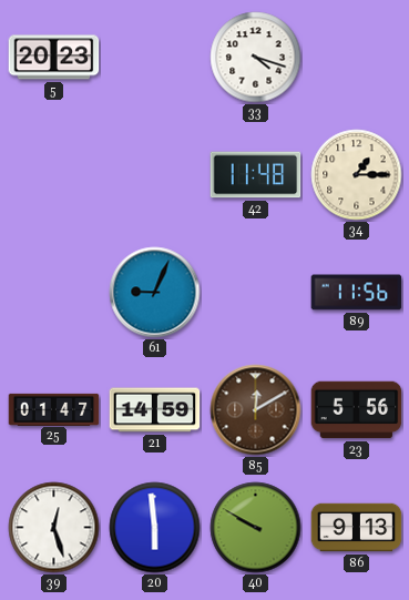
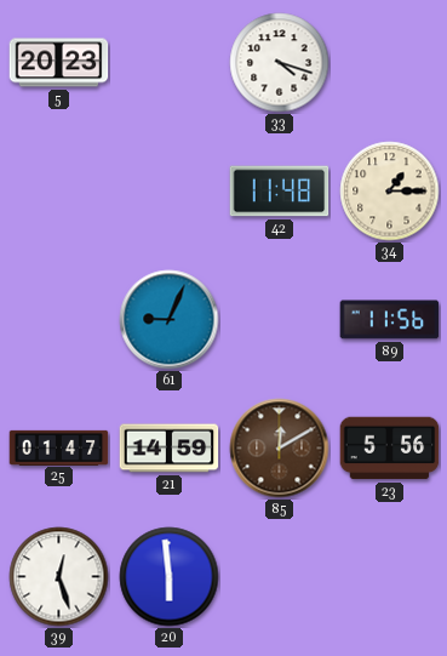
40: 9:50 -> none (256, 528)
86: 9:13 -> none (357, 528)
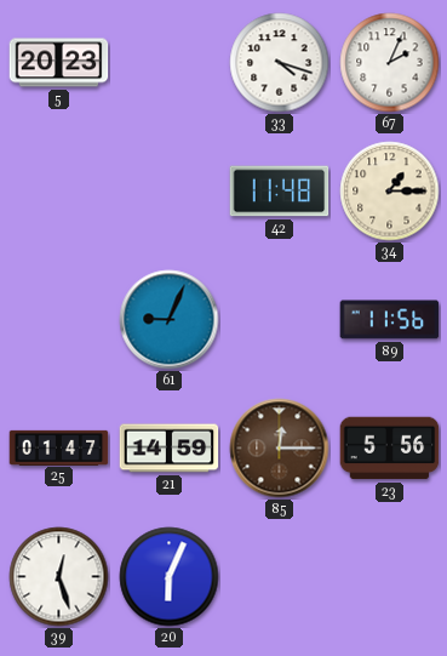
67: none -> 2:04 (390, 63)
85: 12:10 -> 12:15 (280, 449)
20: 5:59 -> 6:04 (170, 577)
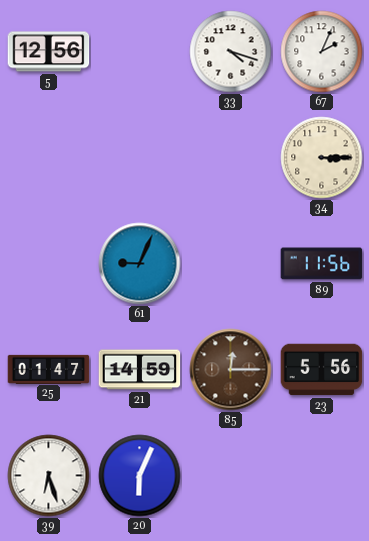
5: 20:23 -> 12:56 (49, 52)
42: 11:48 -> none (280, 192)
34: 1:15 -> 3:15 (322, 158)
39: 12:27 -> 6:27 (49, 476)
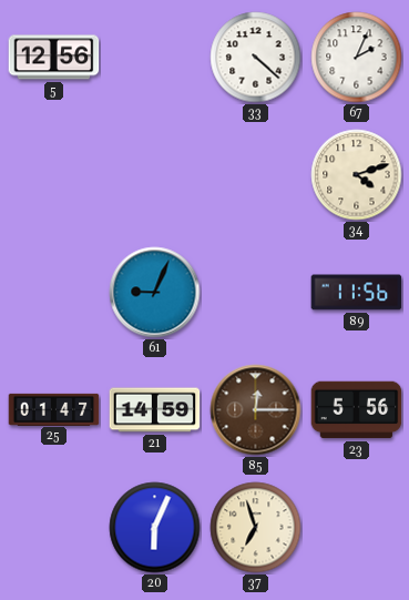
33: 4:18 -> 4:22 (256, 58)
34: 3:15 -> 4:12 (357, 175)
39: 6:27 -> none (49, 476)
37: none -> 6:57 (256, 528)
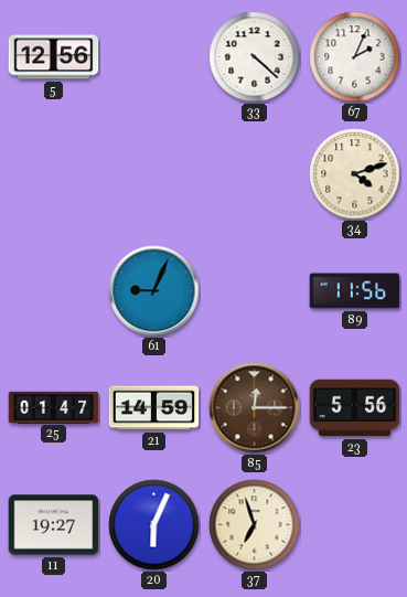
11: none -> 19:27 (54, 525)
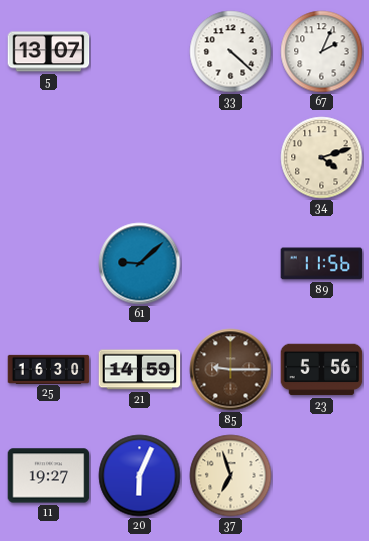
5: 12:56 -> 13:07 (49, 52)
61: 9:04 -> 9:08 (140, 264)
25: 01:47 -> 16:30 (49, 369)
85: 12:15 -> 9:15 (231, 370)
